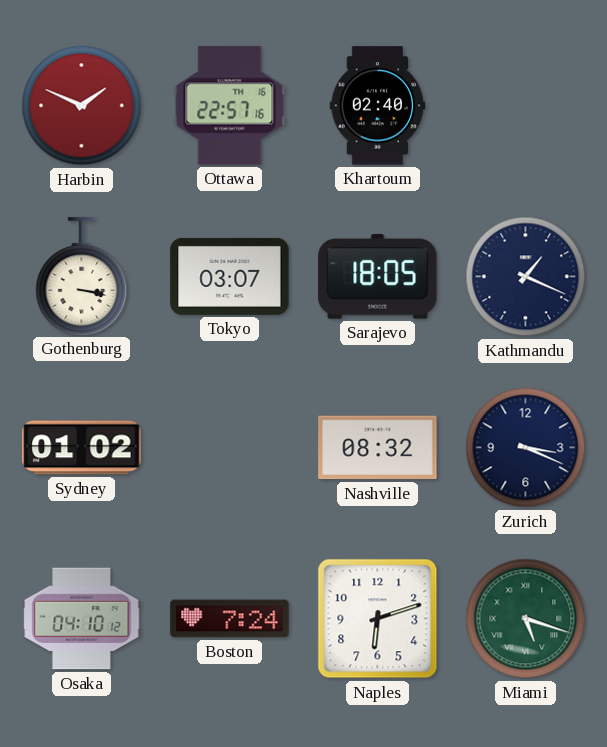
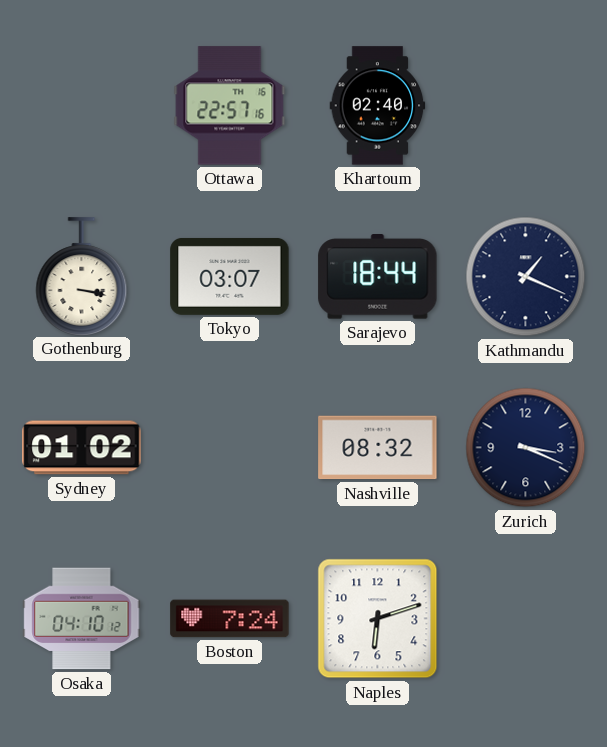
Harbin: 1:49 -> none (82, 106)
Sarajevo: 18:05 -> 18:44 (378, 277)
Miami: 5:18 -> none (526, 619)
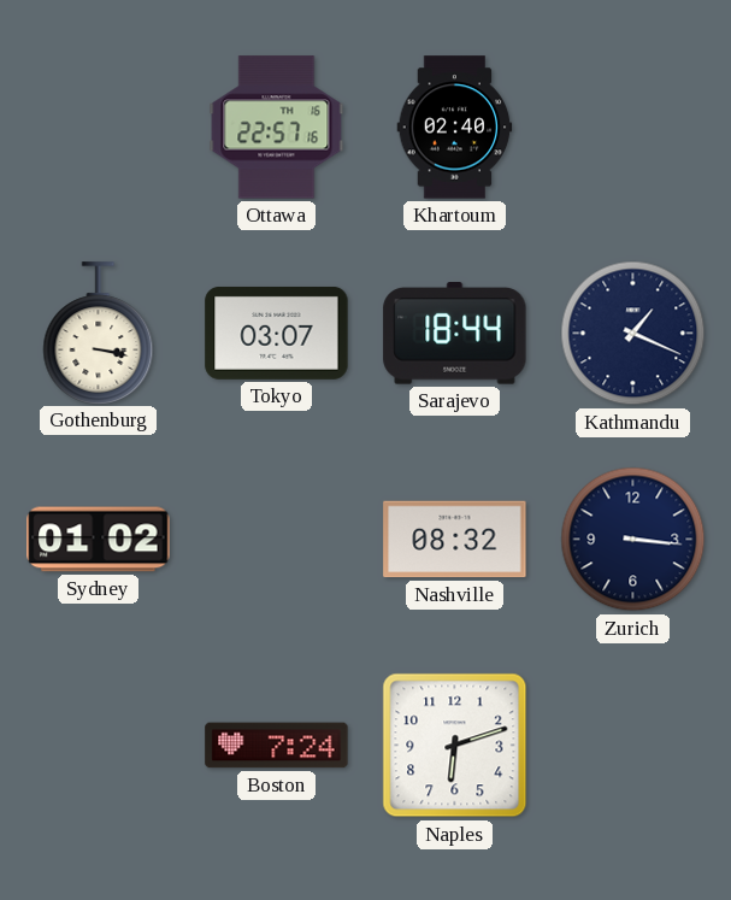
Zurich: 3:19 -> 3:16 (633, 540)
Osaka: 04:10 -> none (82, 619)
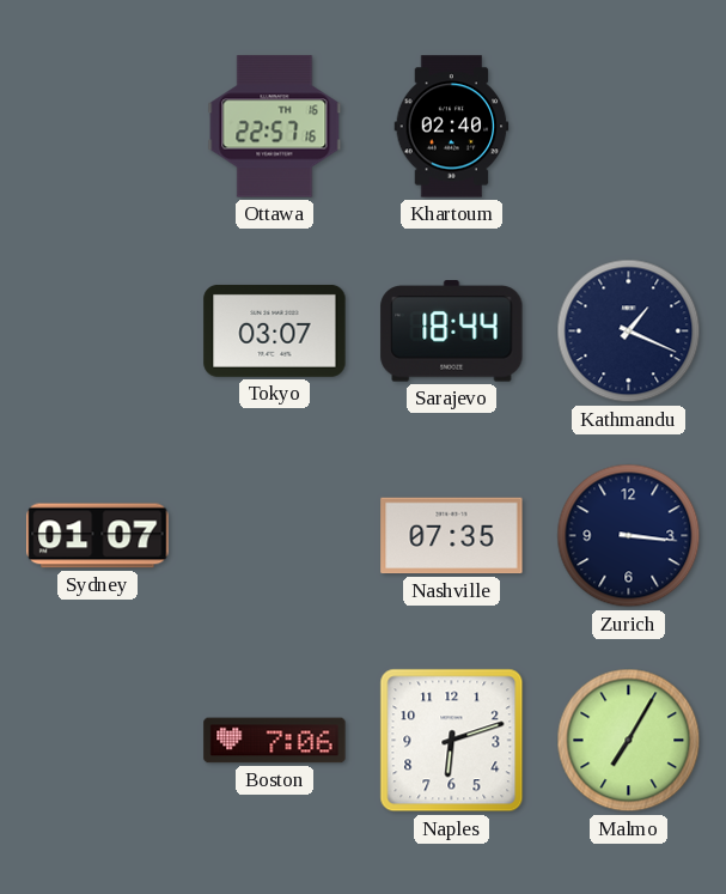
Gothenburg: 3:17 -> none (99, 333)
Sydney: 01:02 -> 01:07 (98, 536)
Nashville: 08:32 -> 07:35 (452, 536)
Boston: 7:24 -> 7:06 (275, 741)
Malmo: none -> 7:05 (629, 741)
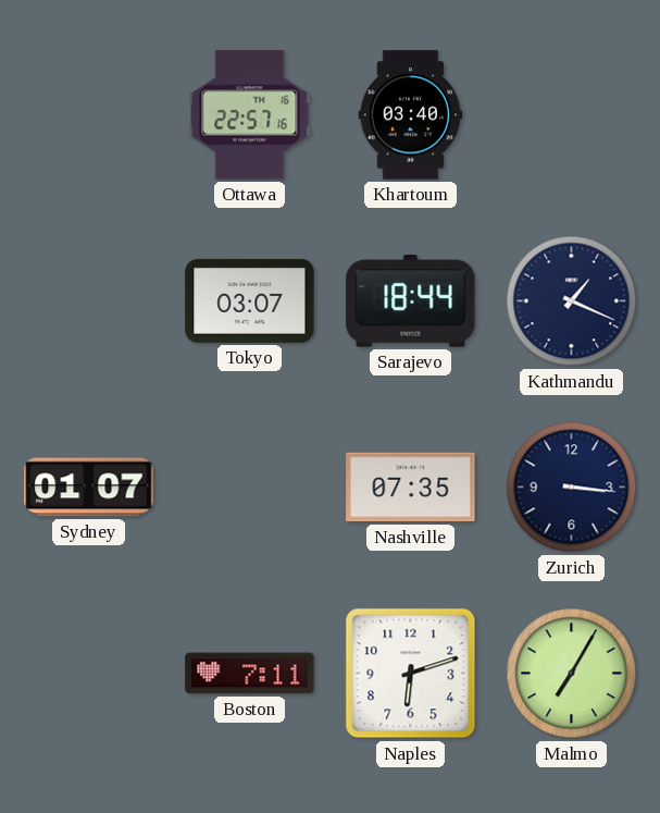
Khartoum: 02:40 -> 03:40 (411, 115)
Boston: 7:06 -> 7:11 (250, 674)
